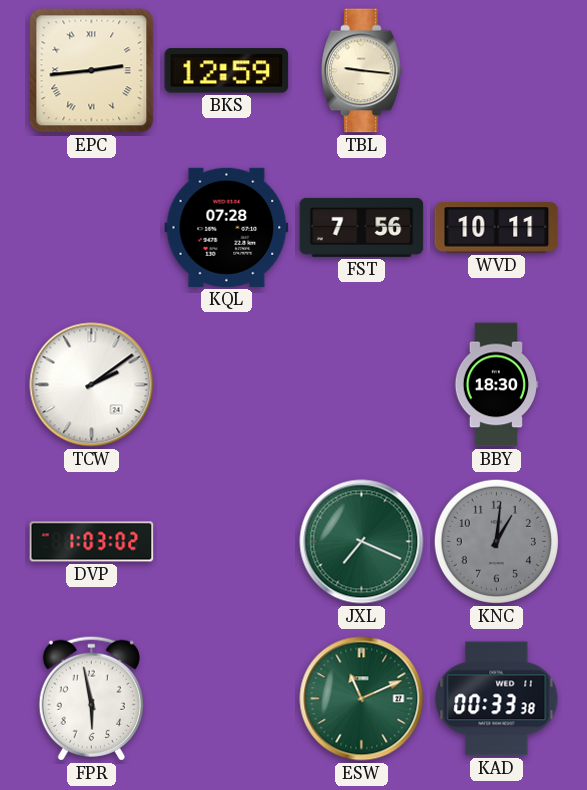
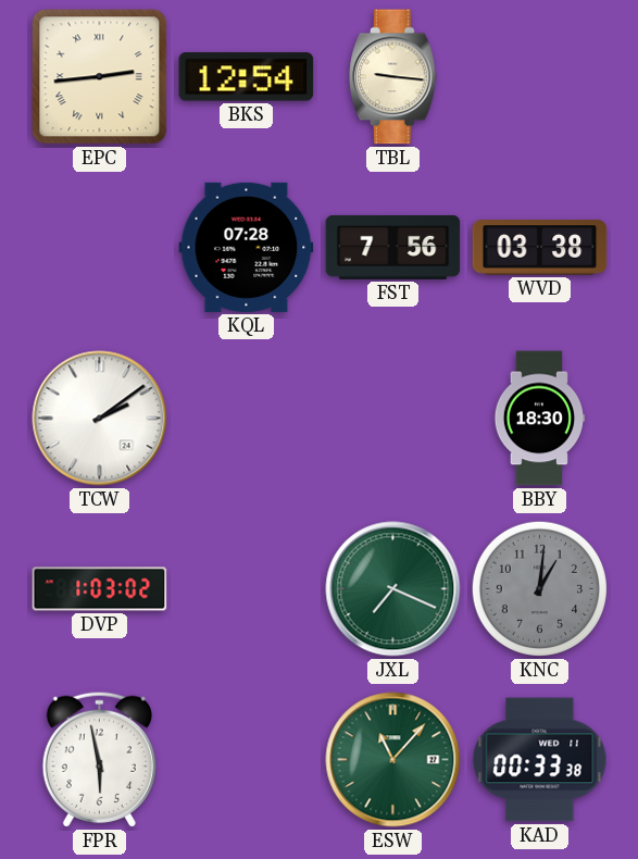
BKS: 12:59 -> 12:54 (247, 77)
WVD: 10:11 -> 03:38 (540, 248)
ESW: 11:11 -> 11:07 (393, 760)
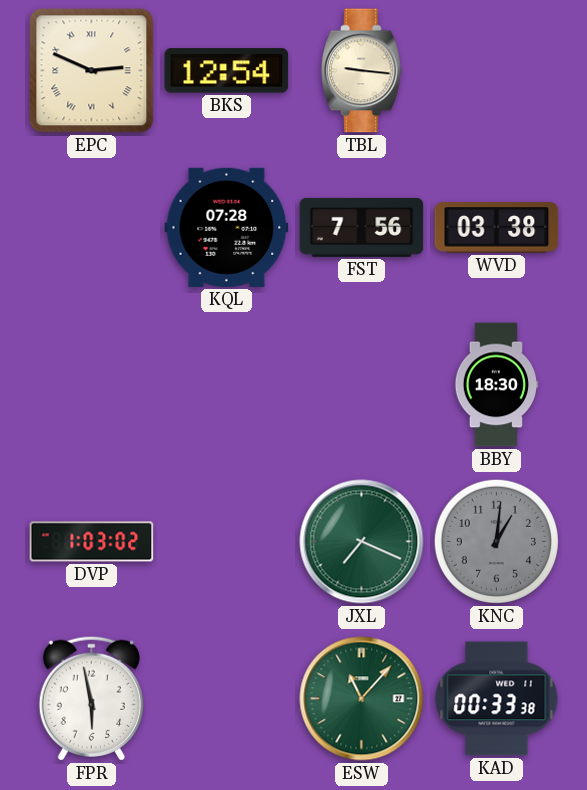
EPC: 2:44 -> 2:49 (92, 71)
TCW: 2:09 -> none (100, 419)
